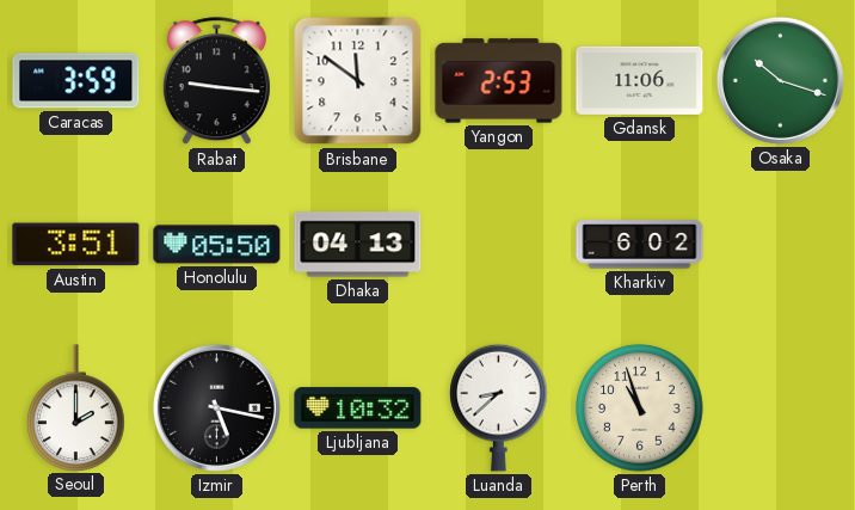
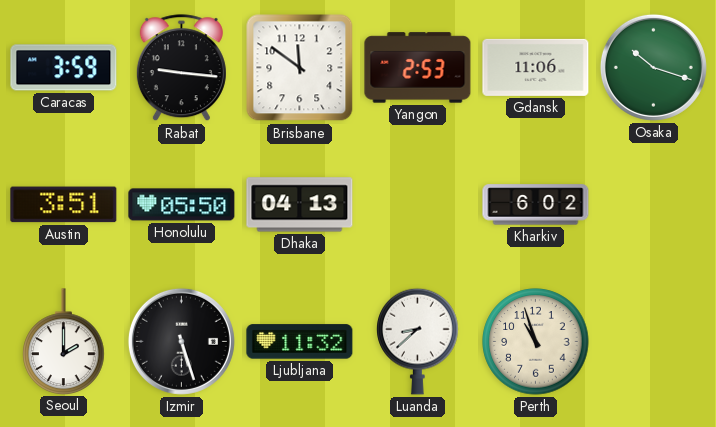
Izmir: 5:17 -> 5:27 (181, 341)
Ljubljana: 10:32 -> 11:32 (300, 342)
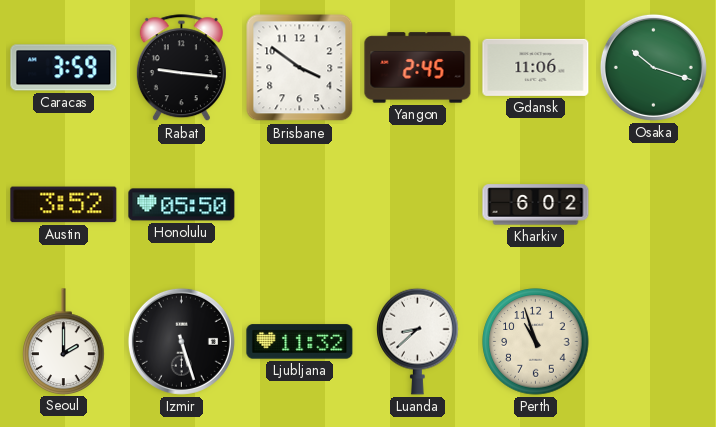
Brisbane: 11:51 -> 3:51 (300, 68)
Yangon: 2:53 -> 2:45 (418, 68)
Austin: 3:51 -> 3:52 (64, 205)
Dhaka: 04:13 -> none (300, 205)
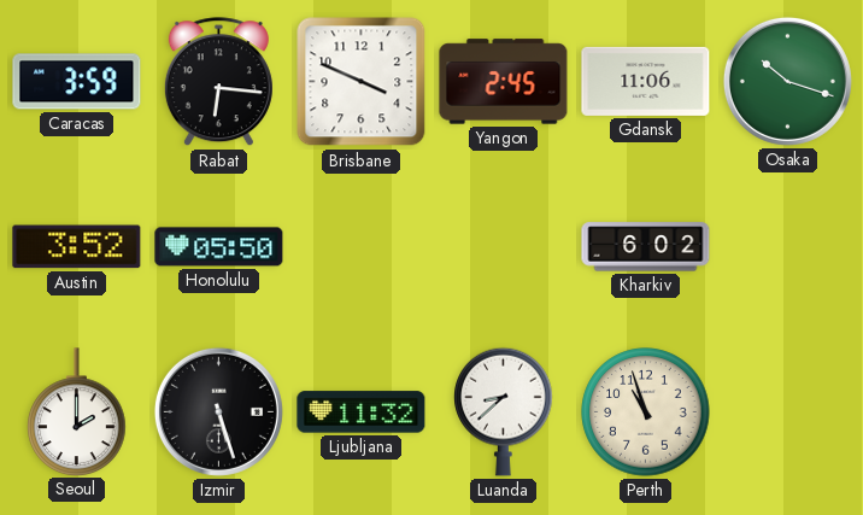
Rabat: 9:16 -> 6:16 (218, 82)
Brisbane: 3:51 -> 3:49 (362, 82)
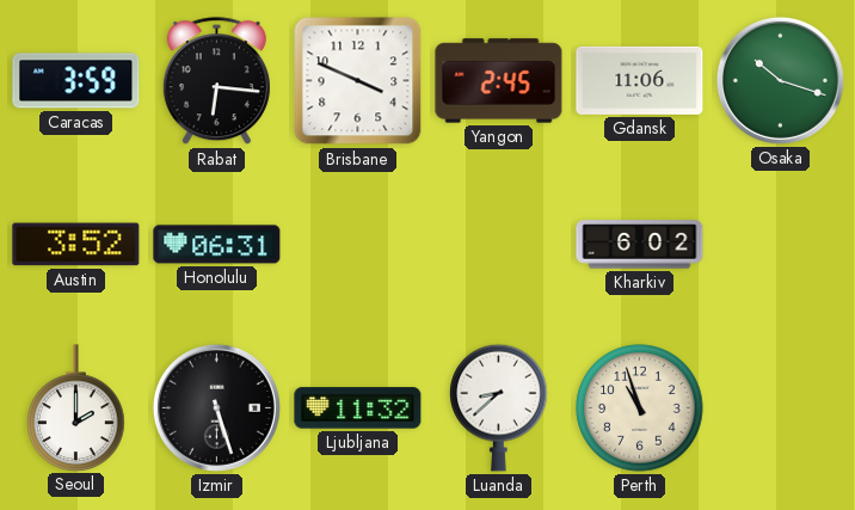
Honolulu: 05:50 -> 06:31 (217, 245)
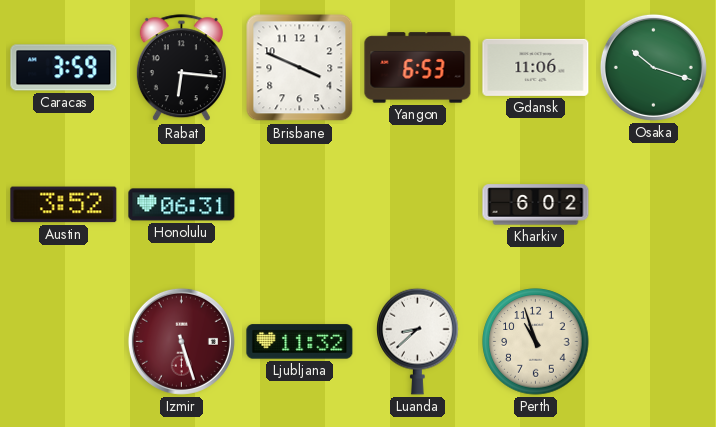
Yangon: 2:45 -> 6:53 (418, 68)
Seoul: 2:00 -> none (76, 407)
Izmir dial: black -> burgundy (181, 341)
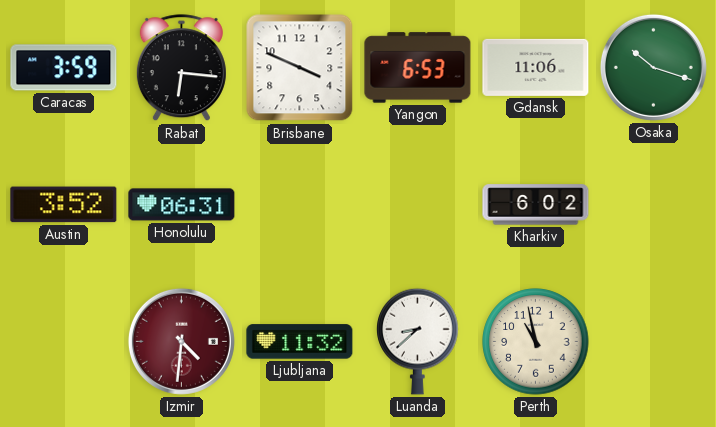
Izmir: 5:27 -> 4:31 (181, 341)
Perth: 10:57 -> 10:58 (536, 342)
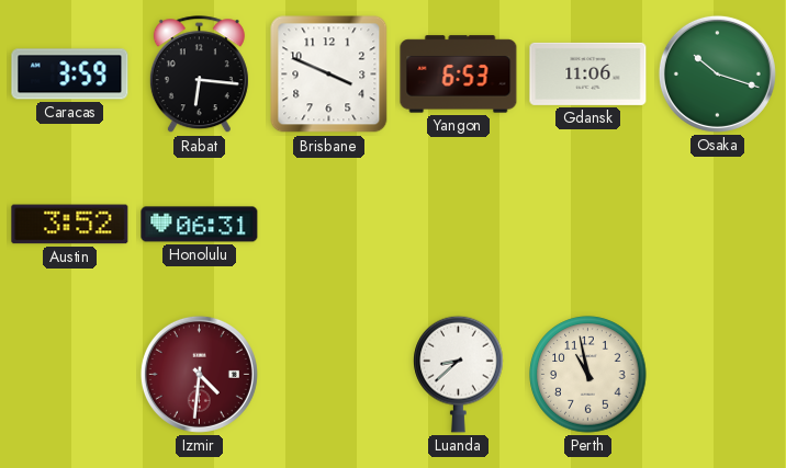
Kharkiv: 6:02 -> none (536, 205)
Ljubljana: 11:32 -> none (300, 342)
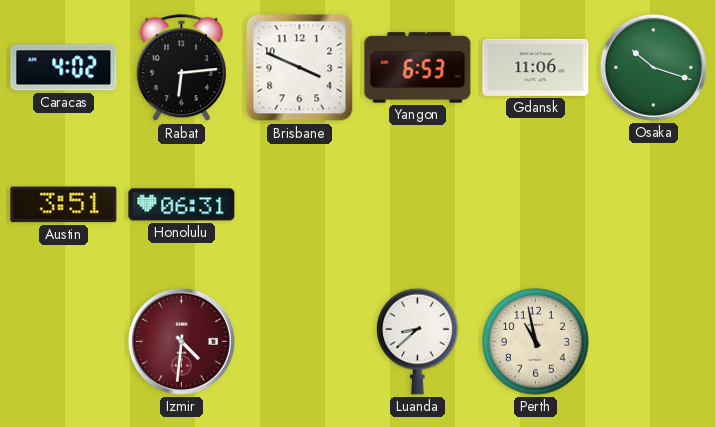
Caracas: 3:59 -> 4:02 (64, 68)
Rabat: 6:16 -> 6:14 (181, 68)
Austin: 3:52 -> 3:51 (64, 205)
